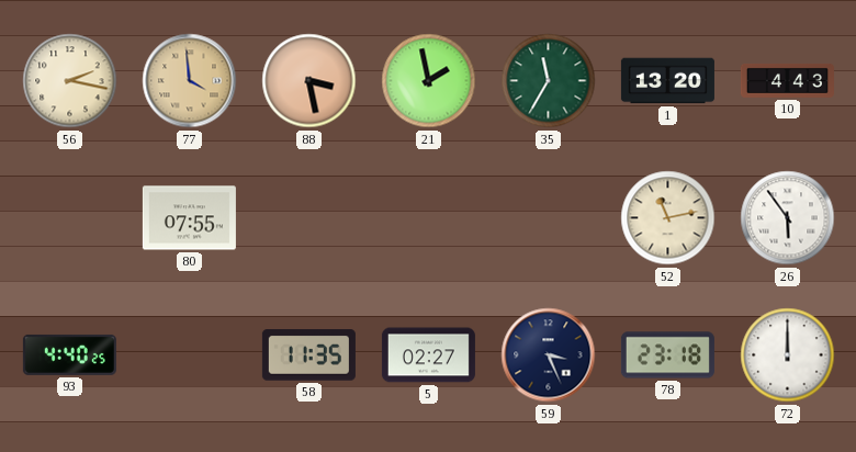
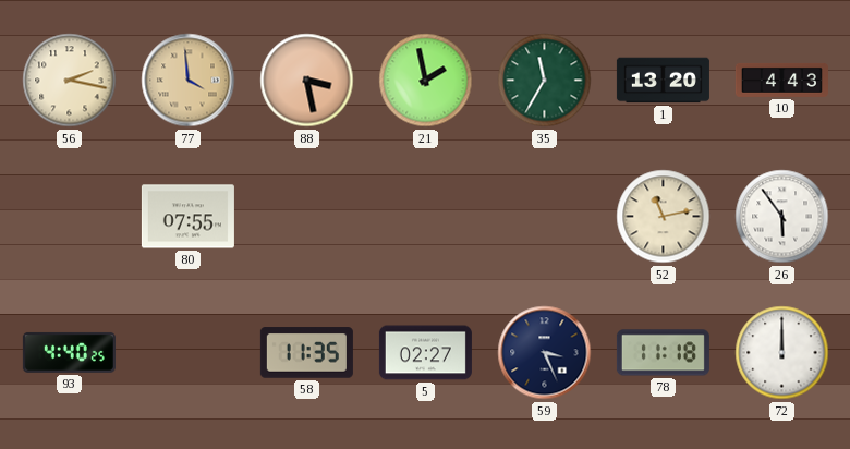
78: 23:18 -> 11:18 (663, 353)
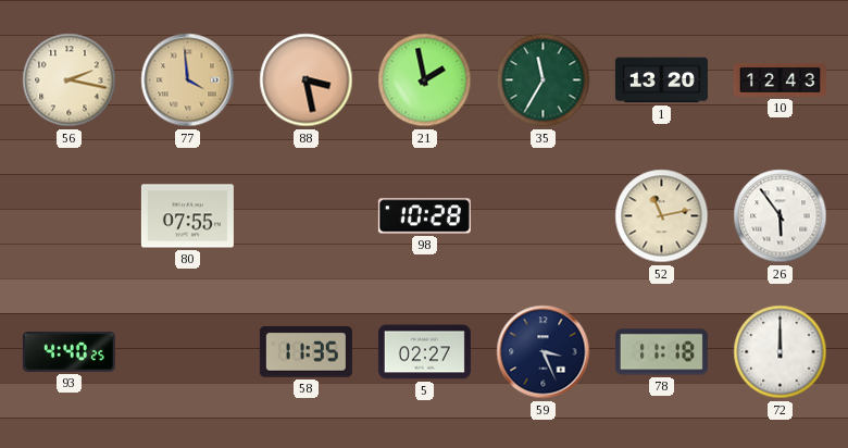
10: 4:43 -> 12:43 (780, 79)
98: none -> 10:28 (424, 216)
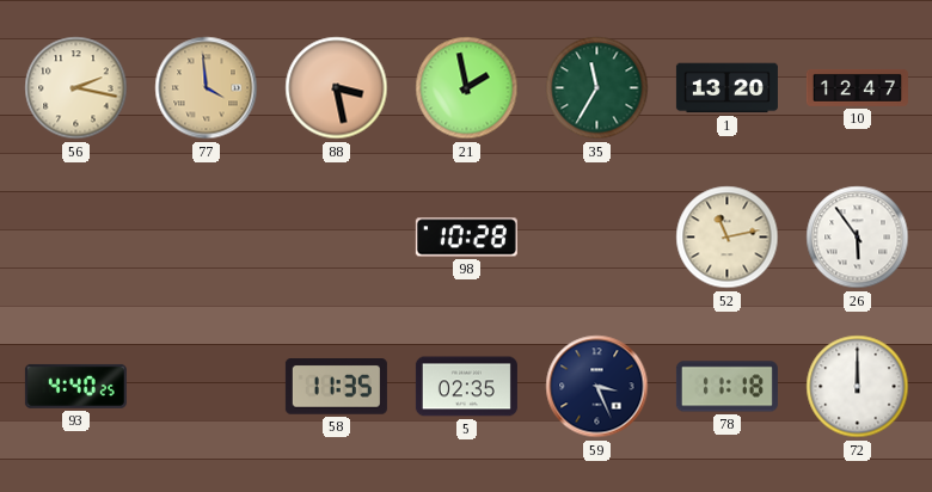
10: 12:43 -> 12:47 (857, 87)
80: 07:55 -> none (187, 216)
5: 02:27 -> 02:35 (466, 387)
